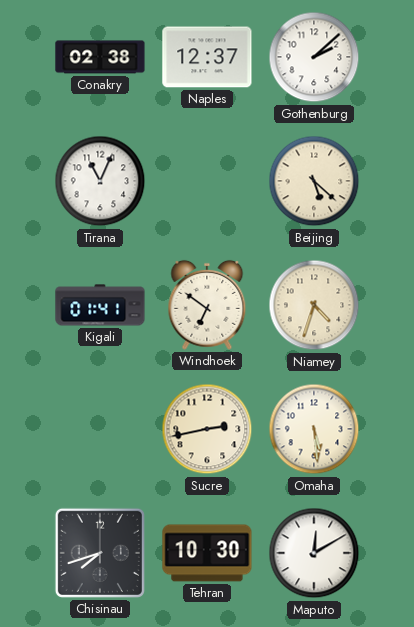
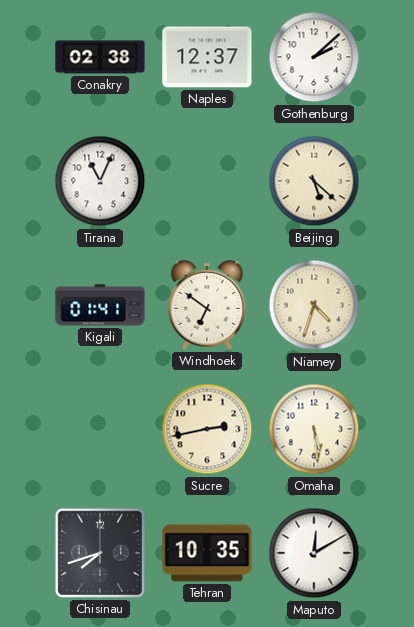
Tehran: 10:30 -> 10:35 (207, 553)
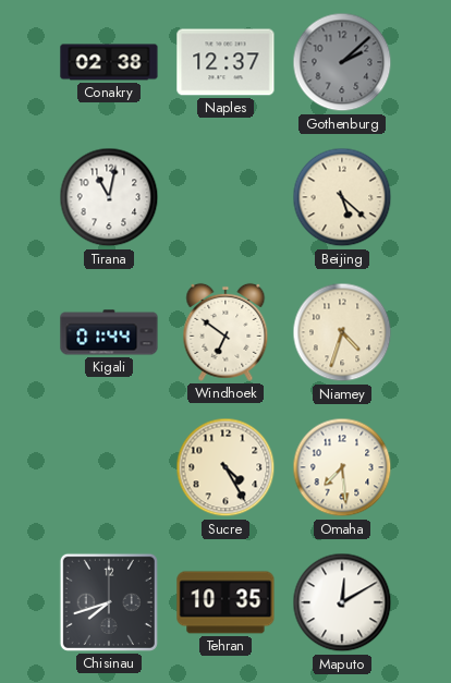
Gothenburg dial: white -> grey (342, 62)
Tirana: 11:04 -> 11:02 (109, 197)
Kigali: 01:41 -> 01:44 (109, 332)
Sucre: 2:43 -> 4:25 (225, 467)
Omaha: 5:29 -> 7:29 (342, 467)
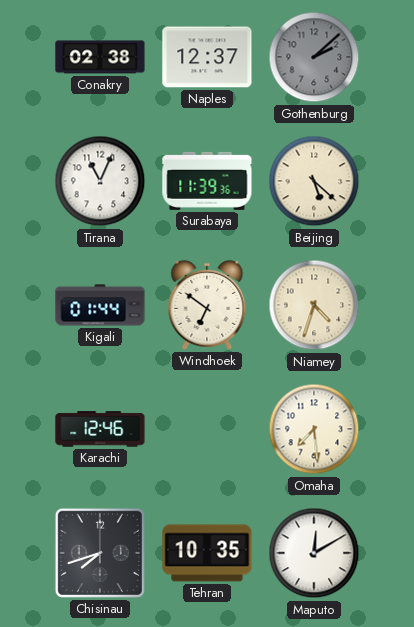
Tirana: 11:02 -> 11:04 (100, 181)
Surabaya: none -> 11:39 (207, 181)
Karachi: none -> 12:46 (100, 429)
Sucre: 4:25 -> none (225, 467)
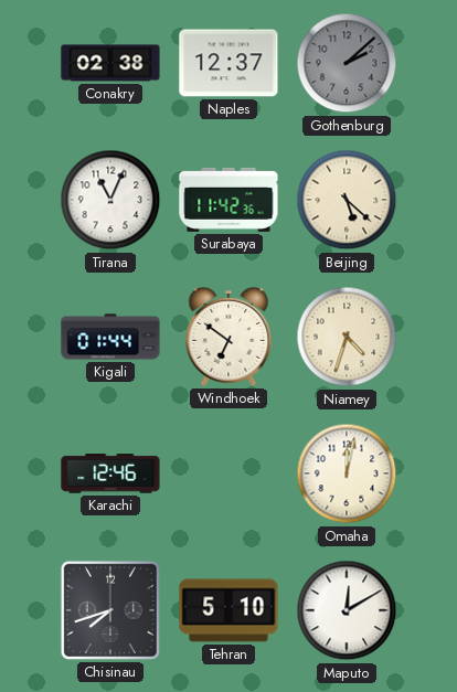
Surabaya: 11:39 -> 11:42 (228, 200)
Omaha: 7:29 -> 12:02 (347, 473)
Tehran: 10:35 -> 5:10 (228, 610)
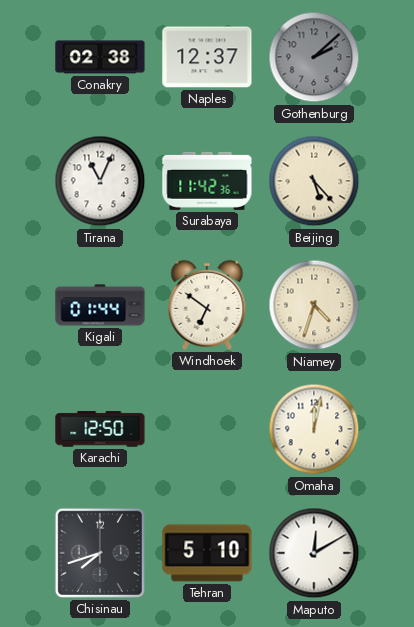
Beijing: 5:22 -> 5:23 (314, 181)
Karachi: 12:46 -> 12:50 (100, 429)
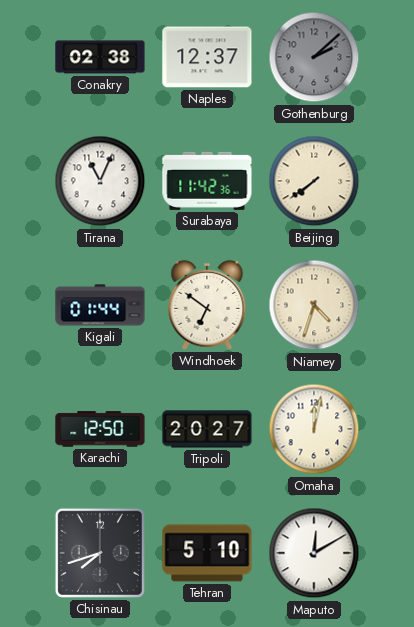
Beijing: 5:23 -> 7:39 (314, 181)
Tripoli: none -> 20:27 (207, 429)
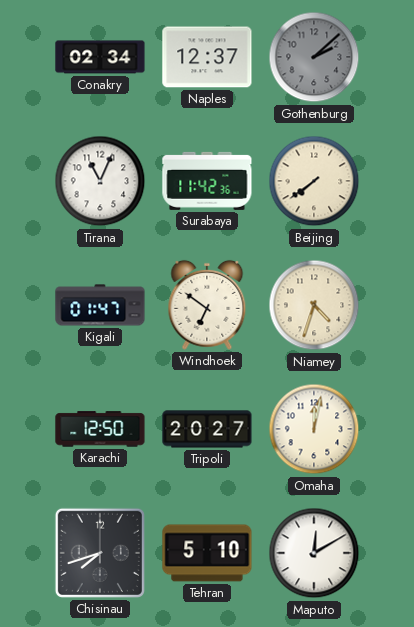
Conakry: 02:38 -> 02:34 (100, 57)
Kigali: 01:44 -> 01:47 (100, 305)
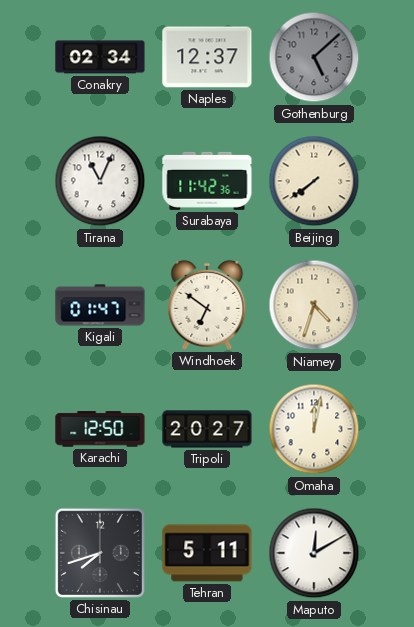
Gothenburg: 2:08 -> 5:08 (314, 57)
Tehran: 5:10 -> 5:11 (207, 553)
